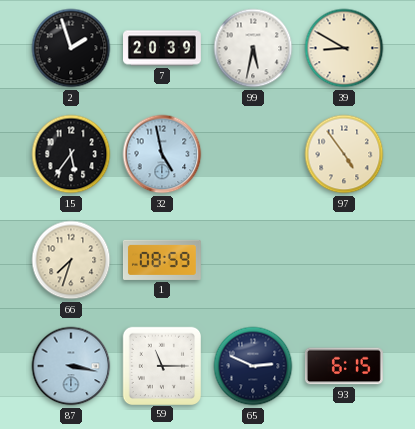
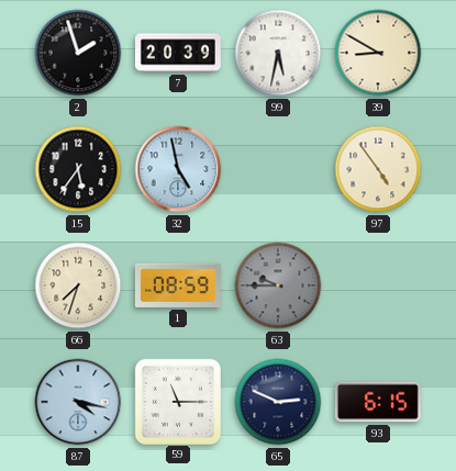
63: none -> 9:45 (278, 285)
87: 3:17 -> 4:17 (78, 402)
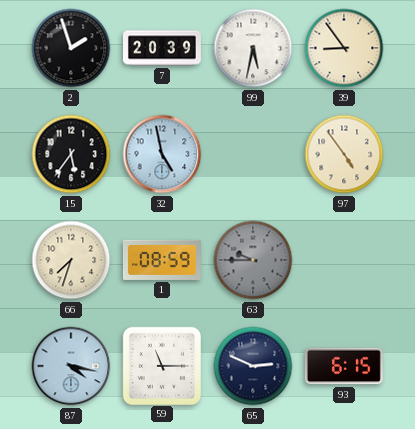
39: 8:50 -> 8:54 (344, 48)
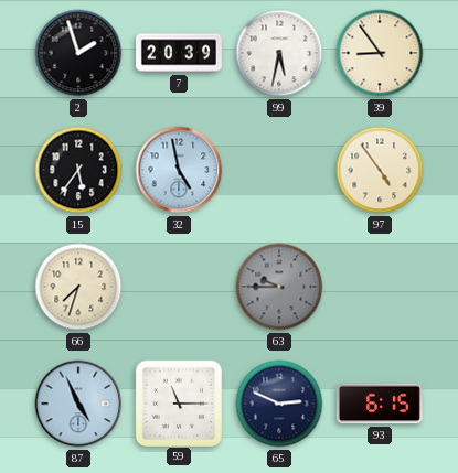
1: 08:59 -> none (162, 260)
87: 4:17 -> 4:56 (78, 404)
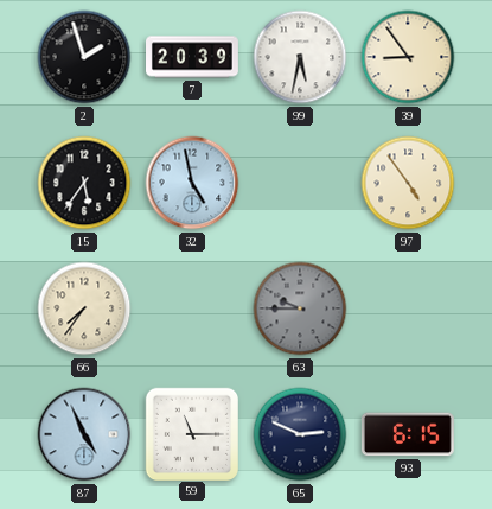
66: 7:33 -> 7:36 (84, 308)
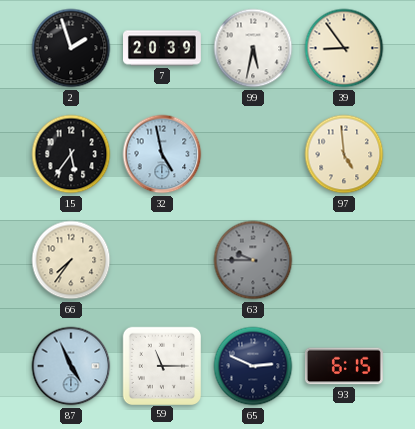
97: 4:54 -> 4:59 (344, 154)
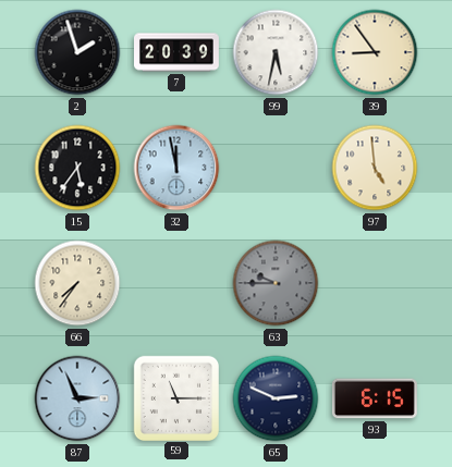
32: 4:58 -> 11:58 (176, 168)
87: 4:56 -> 2:56 (77, 398)
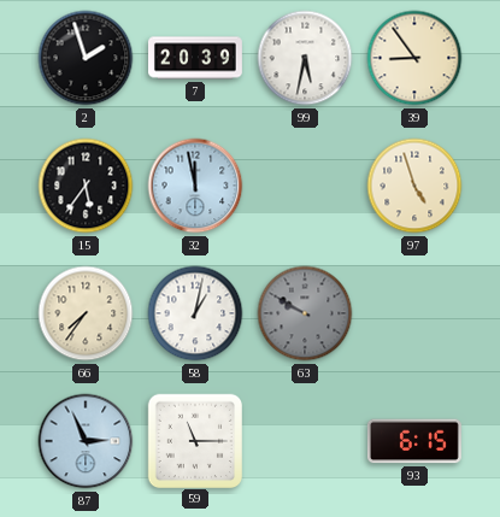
97: 4:59 -> 4:57 (414, 186)
58: none -> 1:02 (195, 313)
63: 9:45 -> 9:50 (305, 313)
65: 2:49 -> none (276, 398)
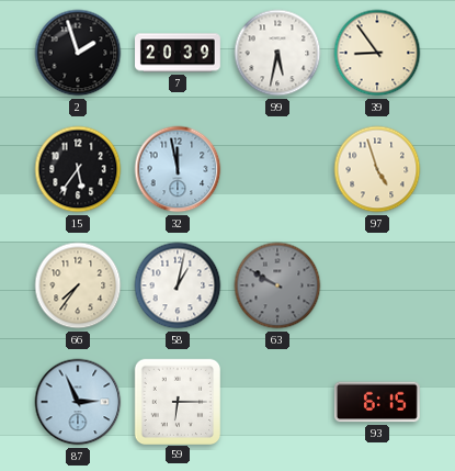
59: 11:15 -> 6:15 (177, 401)
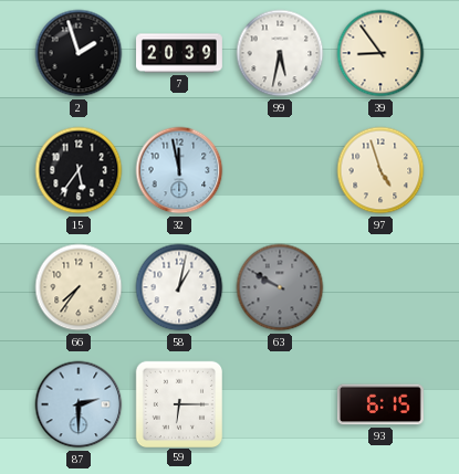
87: 2:56 -> 2:30 (79, 404)
